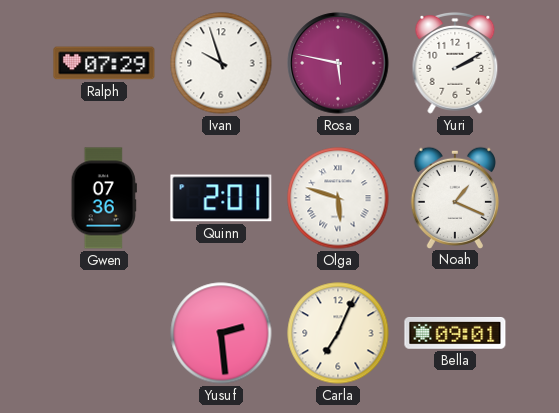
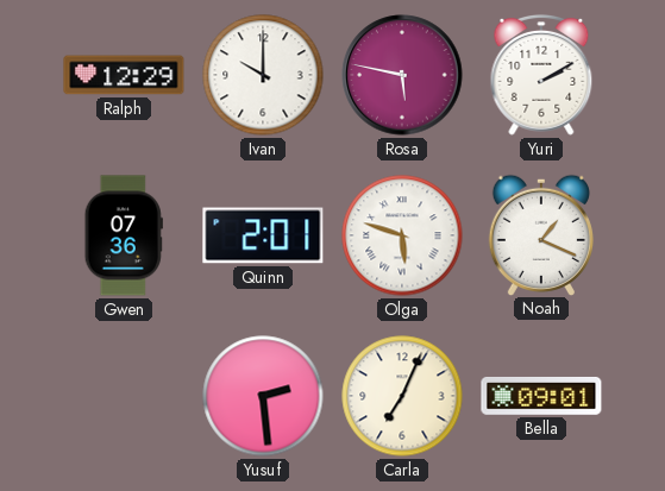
Ralph: 07:29 -> 12:29 (124, 75)
Ivan: 9:57 -> 10:00 (263, 75)
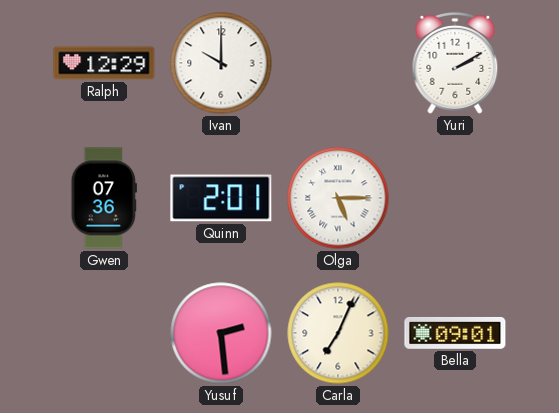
Rosa: 5:47 -> none (402, 75)
Olga: 5:48 -> 5:15 (338, 198)
Noah: 1:19 -> none (541, 234)
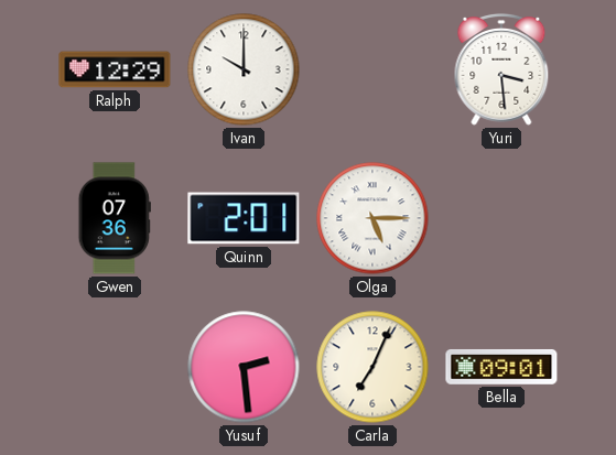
Yuri: 2:10 -> 3:29 (501, 69)
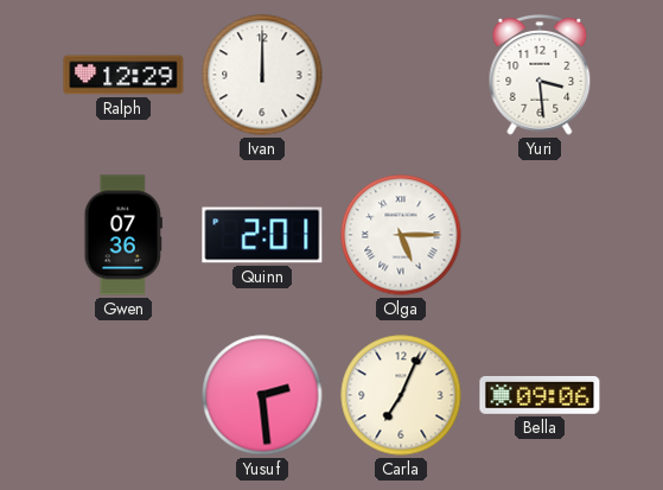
Ivan: 10:00 -> 12:00 (262, 75)
Bella: 09:01 -> 09:06 (540, 395)
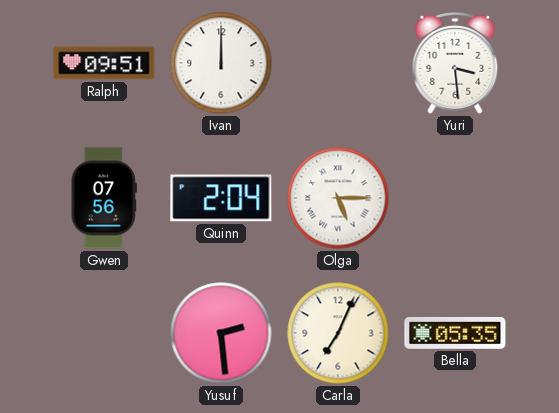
Ralph: 12:29 -> 09:51 (104, 63)
Gwen: 07:36 -> 07:56 (104, 198)
Quinn: 2:01 -> 2:04 (221, 198)
Bella: 09:06 -> 05:35 (455, 333)
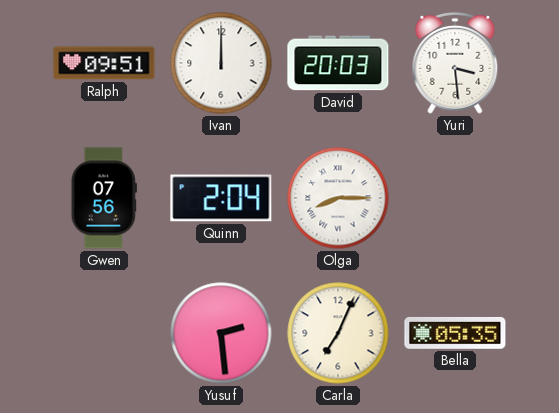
David: none -> 20:03 (338, 63)
Olga: 5:15 -> 8:15 (338, 198)
